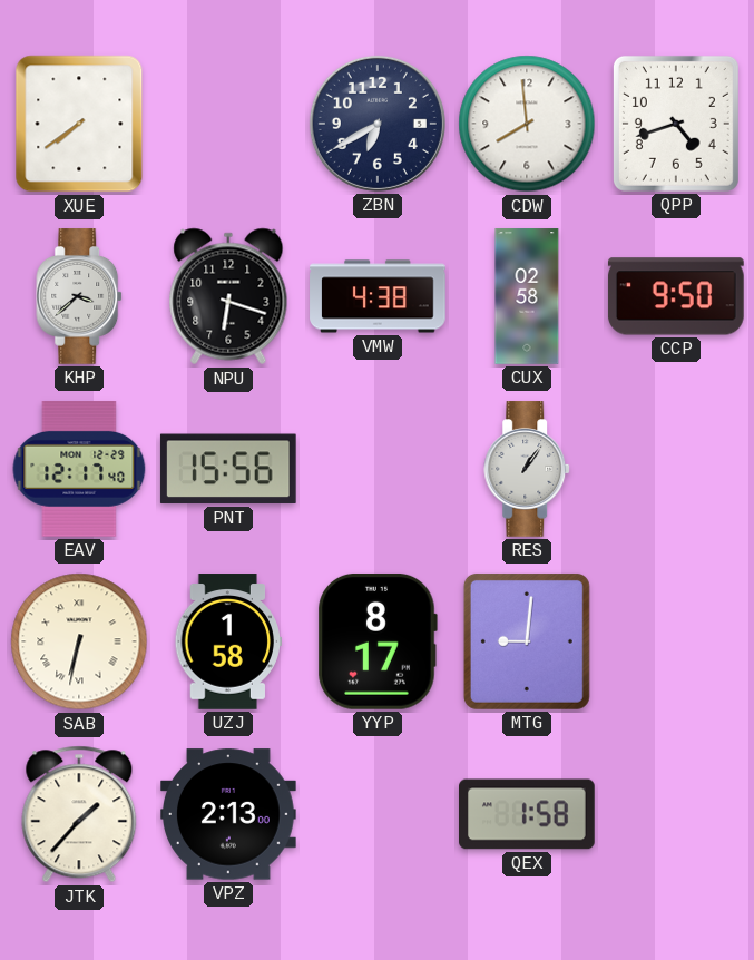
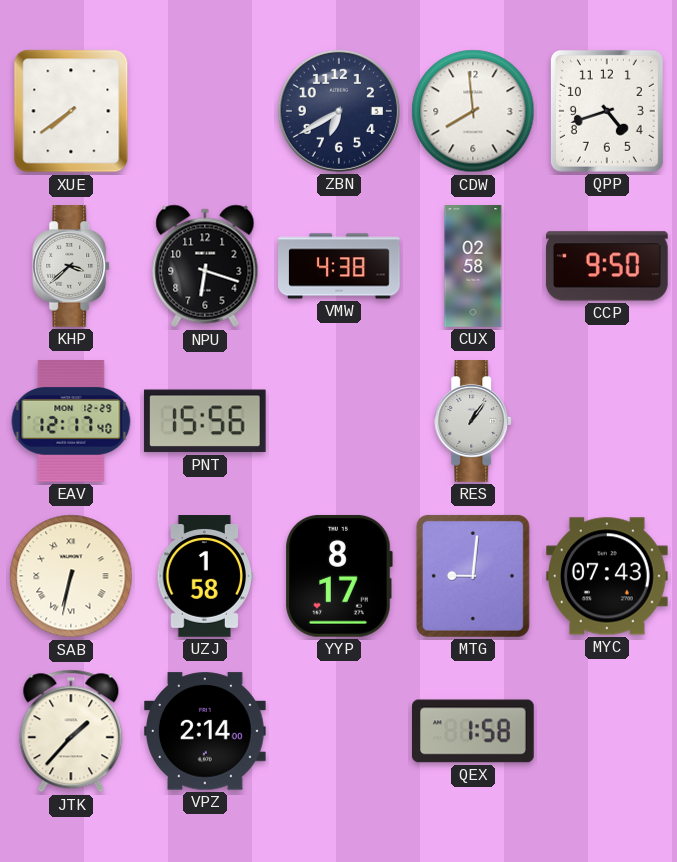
MYC: none -> 07:43 (608, 576)
VPZ: 2:13 -> 2:14 (206, 731)
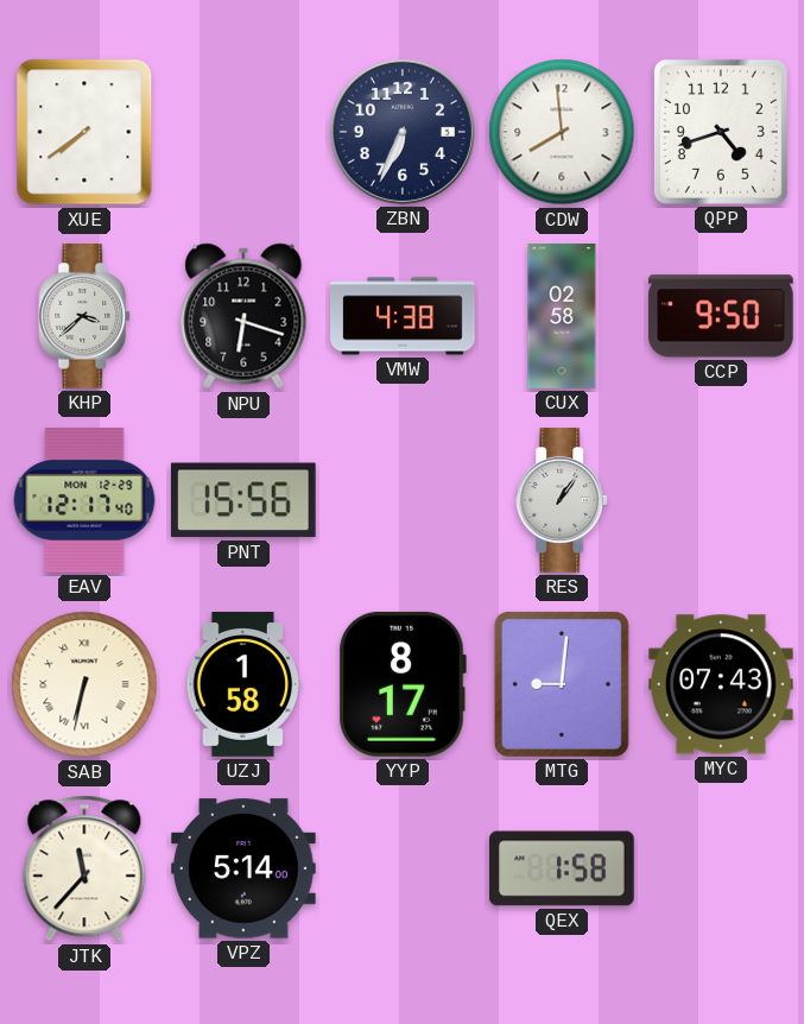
ZBN: 6:40 -> 6:34 (403, 132)
JTK: 1:37 -> 11:37 (84, 868)
VPZ: 2:14 -> 5:14 (245, 868)
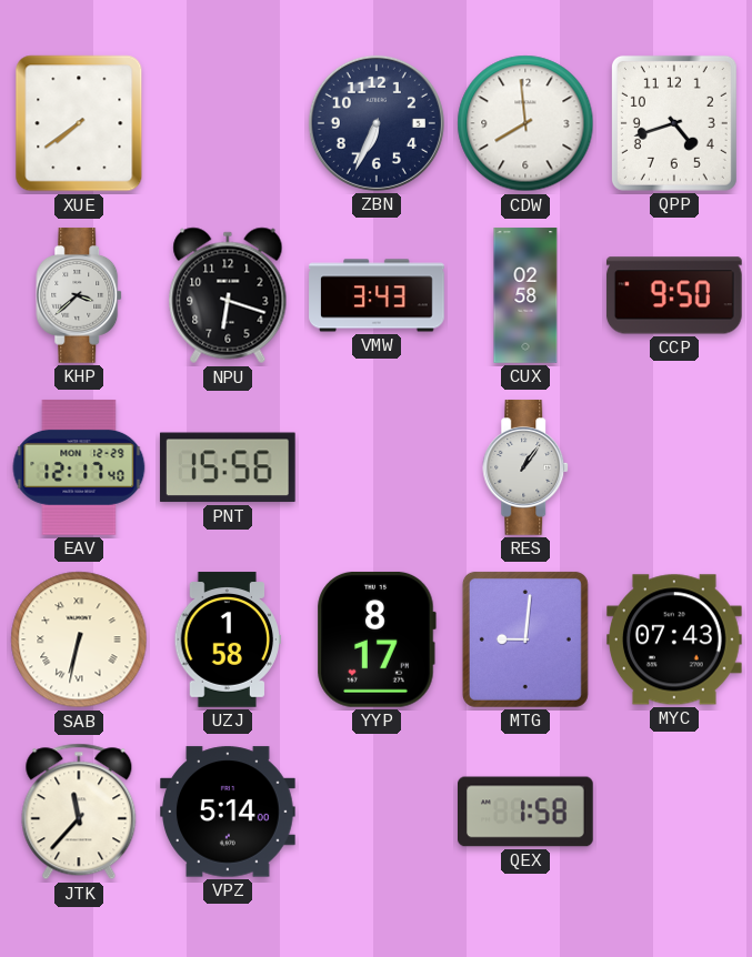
VMW: 4:38 -> 3:43 (377, 295)
